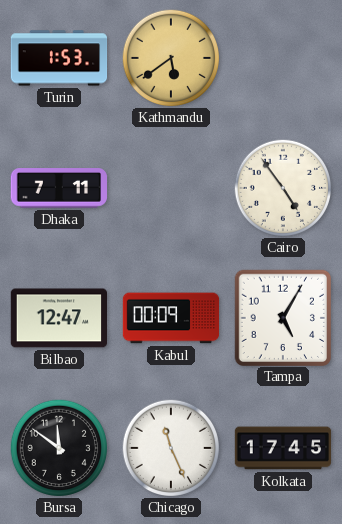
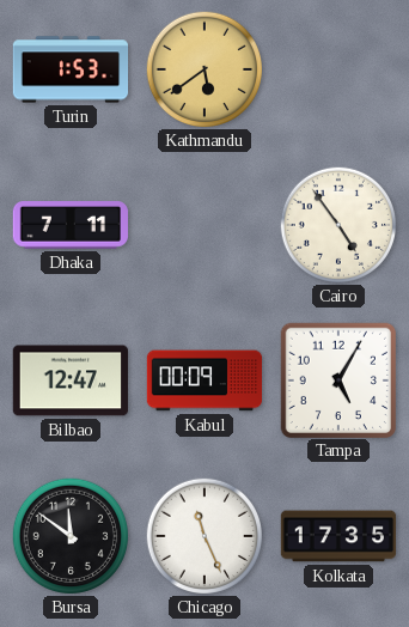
Kolkata: 17:45 -> 17:35 (338, 536)
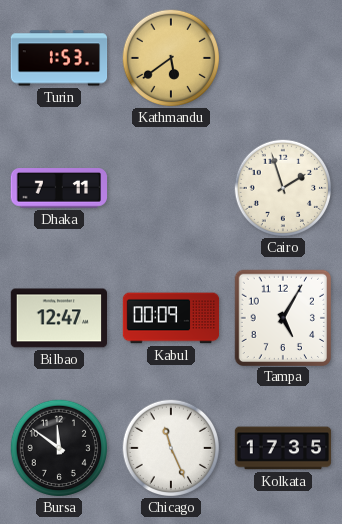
Cairo: 4:54 -> 1:57 (282, 187)
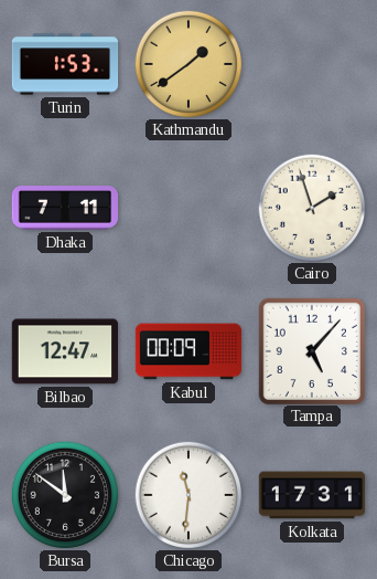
Kathmandu: 5:39 -> 1:39 (187, 63)
Tampa: 5:05 -> 5:07 (311, 350)
Chicago: 11:26 -> 11:31 (187, 494)
Kolkata: 17:35 -> 17:31 (312, 495)
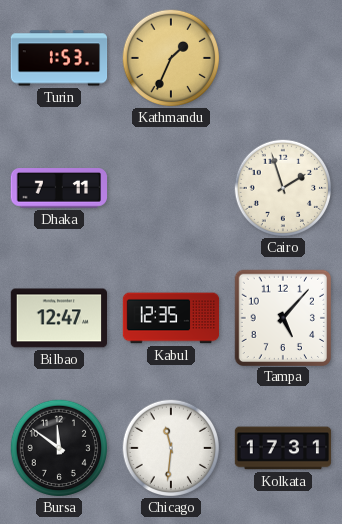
Kathmandu: 1:39 -> 1:34 (170, 57)
Kabul: 00:09 -> 12:35 (171, 318)
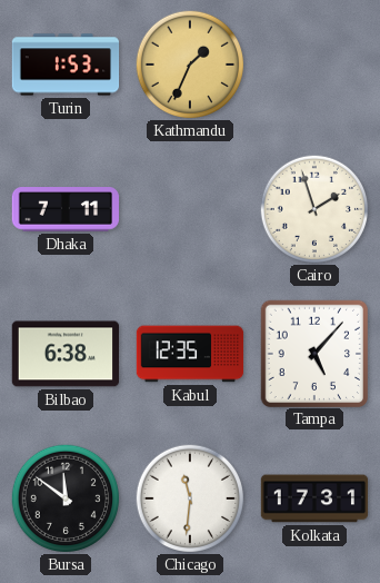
Bilbao: 12:47 -> 6:38 (64, 354)
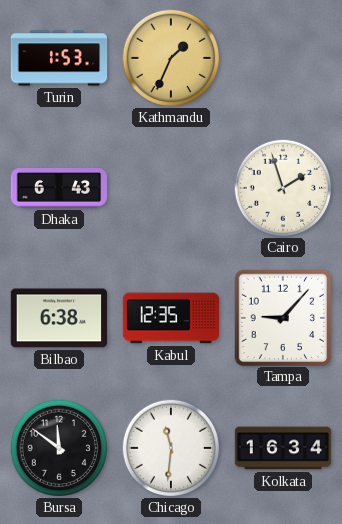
Dhaka: 7:11 -> 6:43 (59, 188)
Tampa: 5:07 -> 9:07 (282, 317)
Kolkata: 17:31 -> 16:34 (283, 448)
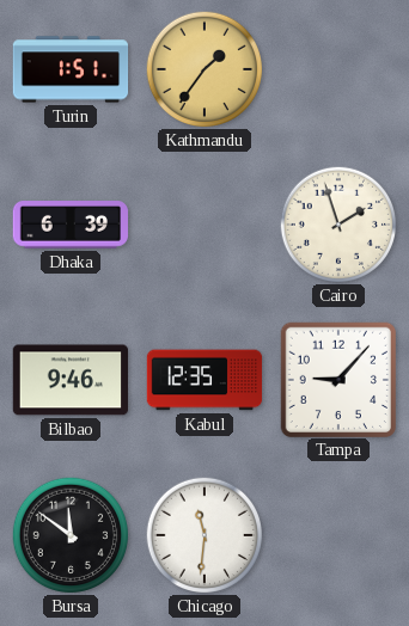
Turin: 1:53 -> 1:51 (71, 69)
Kathmandu: 1:34 -> 1:36 (203, 68)
Dhaka: 6:43 -> 6:39 (71, 225)
Bilbao: 6:38 -> 9:46 (69, 380)
Kolkata: 16:34 -> none (283, 448)
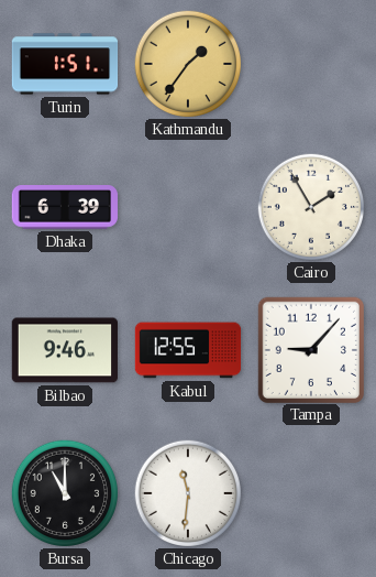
Cairo: 1:57 -> 1:55 (310, 206)
Kabul: 12:35 -> 12:55 (188, 350)
Bursa: 11:51 -> 11:00 (64, 492)
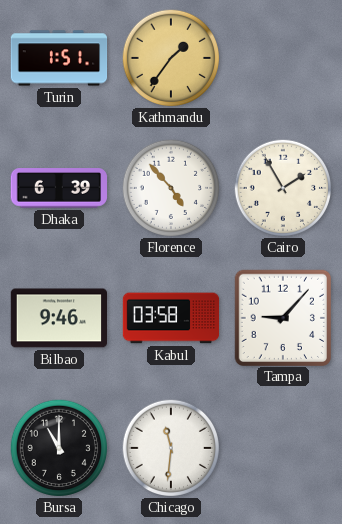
Florence: none -> 4:53 (170, 187)
Kabul: 12:55 -> 03:58 (171, 318)
